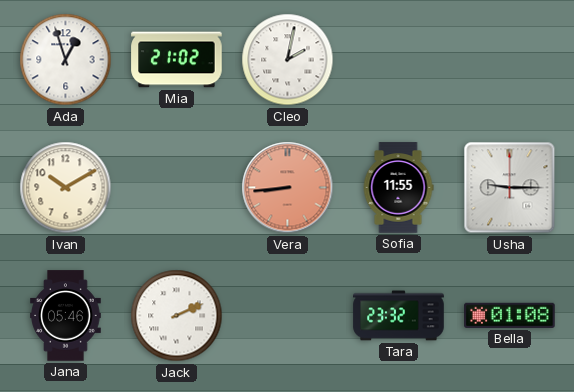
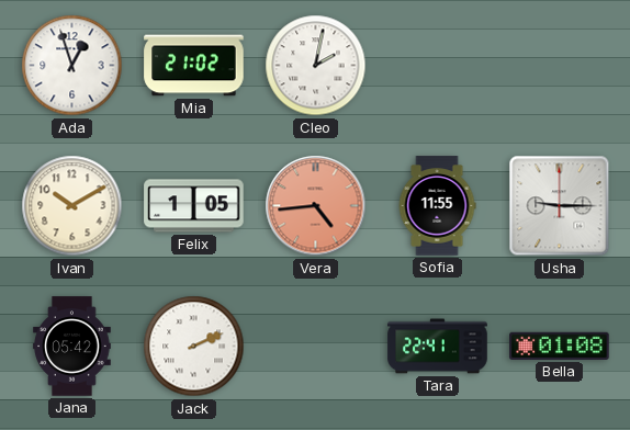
Felix: none -> 1:05 (194, 206)
Vera: 8:44 -> 4:44 (316, 206)
Jana: 05:46 -> 05:42 (72, 347)
Tara: 23:32 -> 22:41 (438, 347)
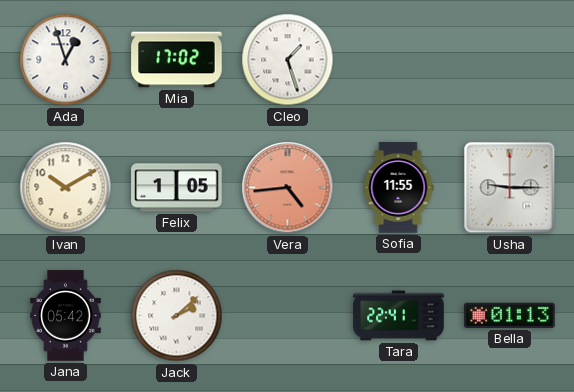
Mia: 21:02 -> 17:02 (177, 60)
Cleo: 2:02 -> 1:27 (288, 60)
Jack: 2:11 -> 2:08 (177, 316)
Bella: 01:08 -> 01:13 (510, 315)
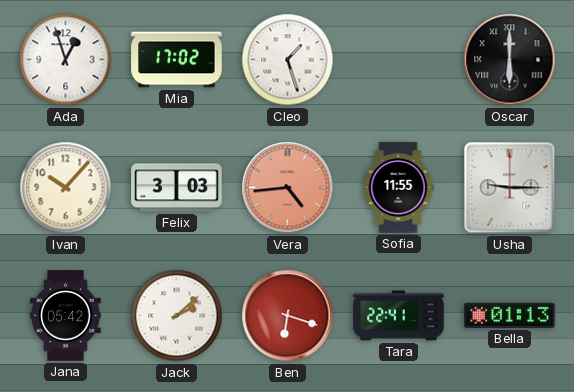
Oscar: none -> 6:00 (510, 60)
Ivan: 10:10 -> 10:07 (66, 188)
Felix: 1:05 -> 3:03 (177, 188)
Ben: none -> 6:18 (288, 316)
